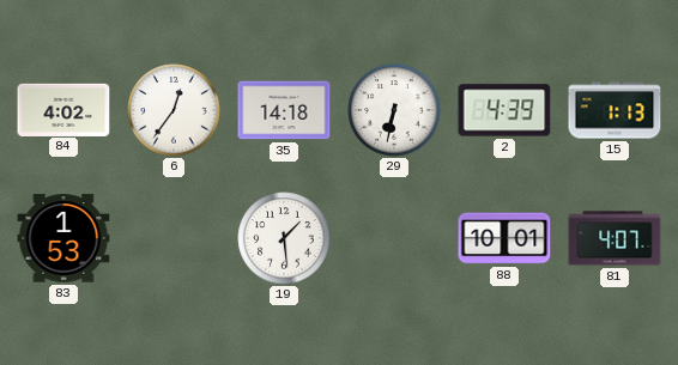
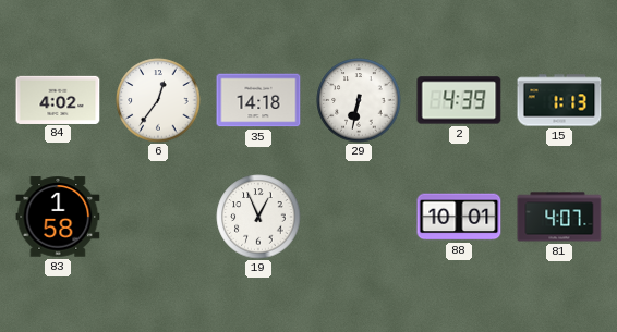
83: 1:53 -> 1:58 (58, 217)
19: 1:29 -> 12:56 (258, 217)
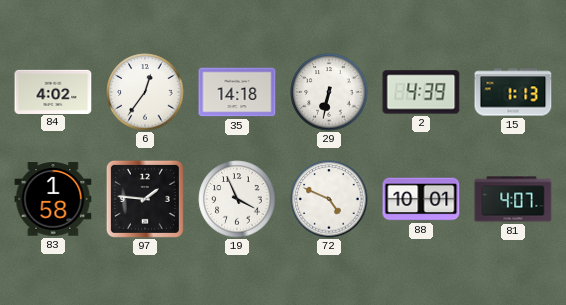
97: none -> 1:46 (145, 199)
19: 12:56 -> 3:56 (237, 199)
72: none -> 4:49 (329, 199)
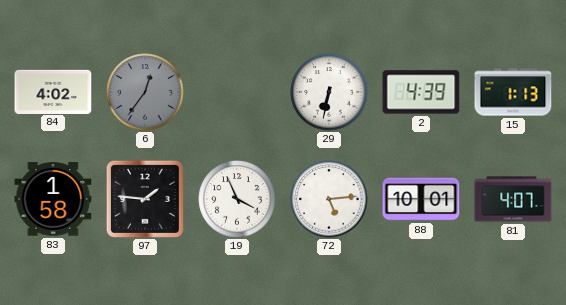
6 dial: white -> grey (145, 92)
35: 14:18 -> none (237, 92)
72: 4:49 -> 5:14 (329, 199)
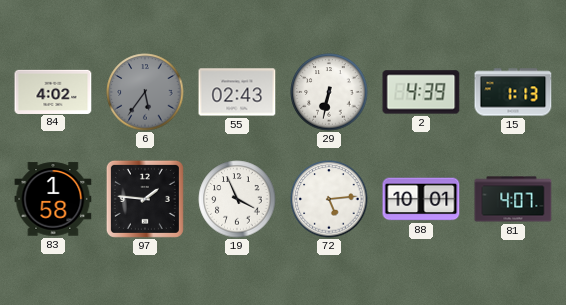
6: 12:36 -> 5:36 (145, 92)
55: none -> 02:43 (237, 92)
